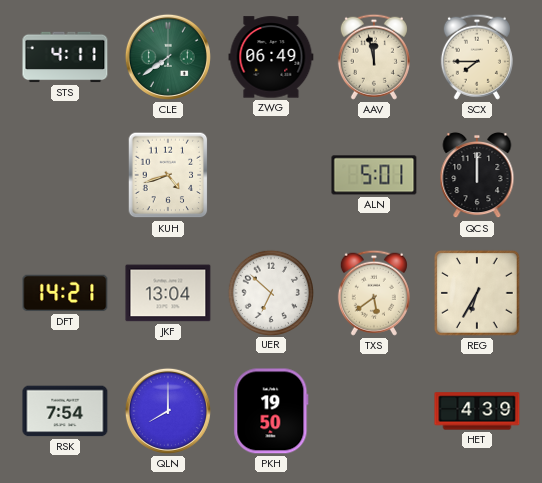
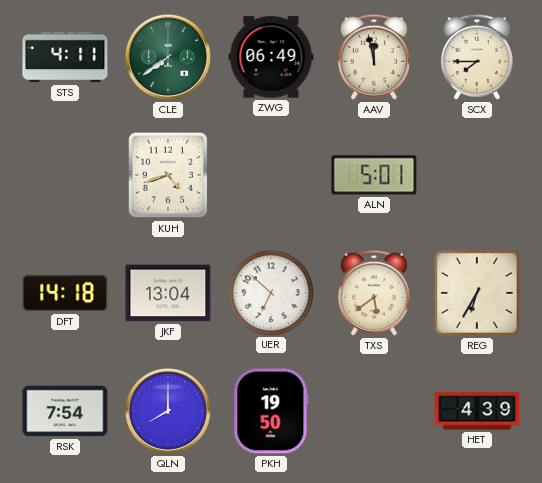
QCS: 12:00 -> none (477, 175)
DFT: 14:21 -> 14:18 (65, 293)
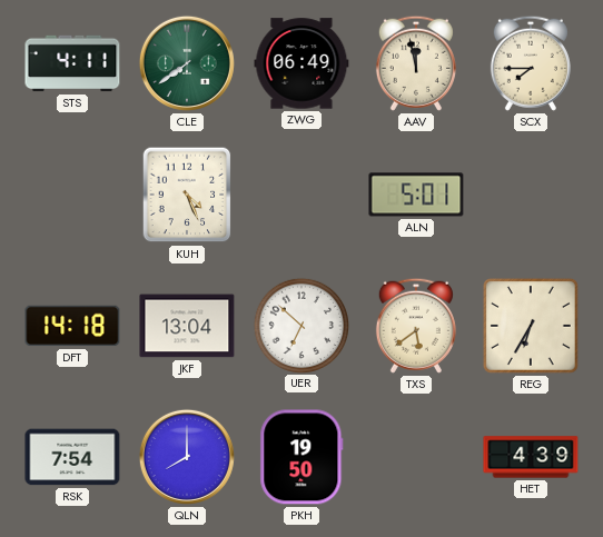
KUH: 4:42 -> 4:26 (187, 195)
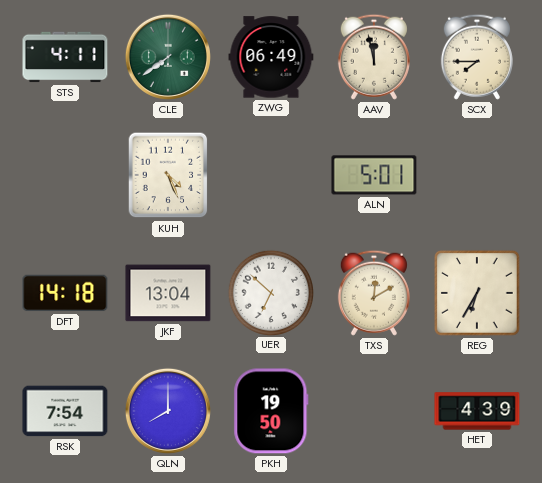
TXS: 5:39 -> 12:10 (374, 293)
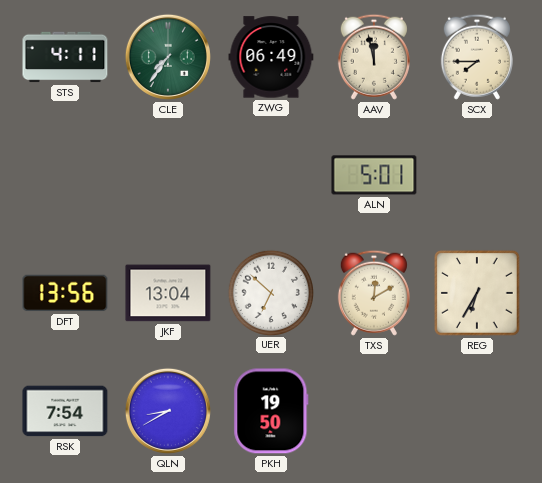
CLE: 7:39 -> 7:36 (168, 57)
KUH: 4:26 -> none (168, 175)
DFT: 14:18 -> 13:56 (65, 293)
QLN: 8:00 -> 8:40 (168, 411)
HET: 4:39 -> none (477, 411)
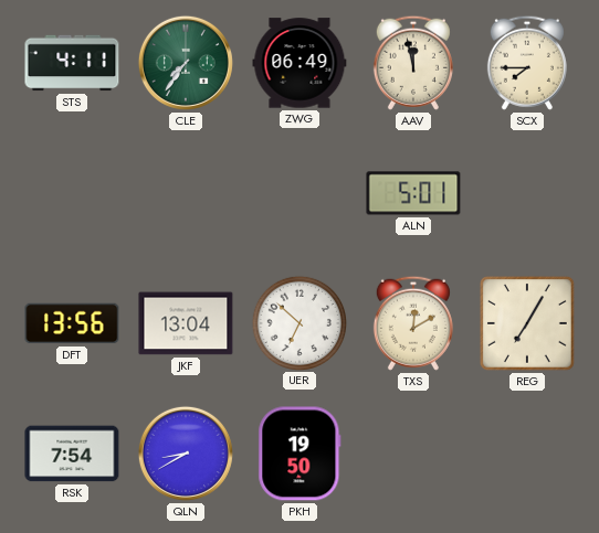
REG: 6:35 -> 7:05 (527, 323)
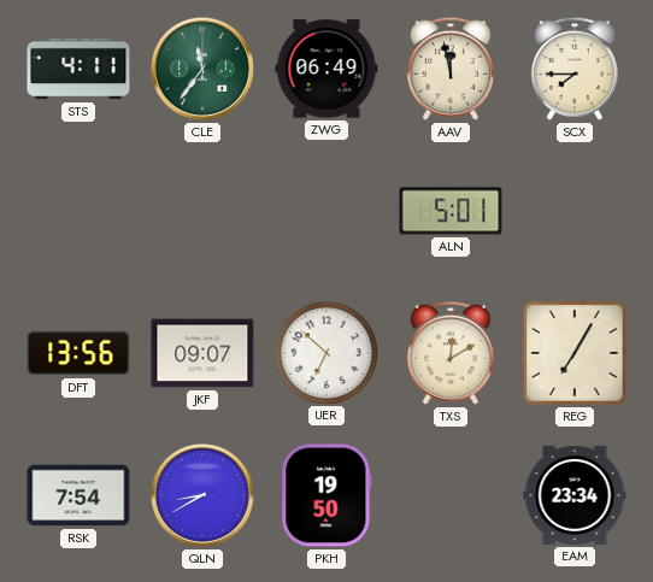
CLE: 7:36 -> 11:36 (202, 69)
JKF: 13:04 -> 09:07 (202, 353)
EAM: none -> 23:34 (575, 495)
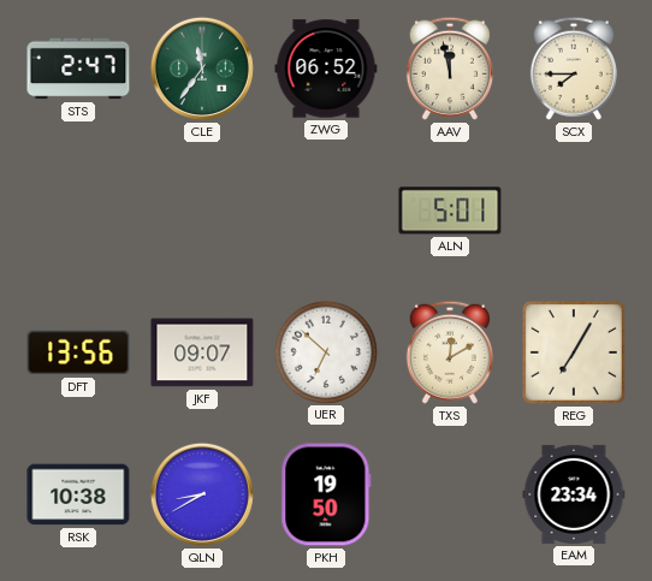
STS: 4:11 -> 2:47 (78, 69)
ZWG: 06:49 -> 06:52 (326, 69)
RSK: 7:54 -> 10:38 (78, 494)
